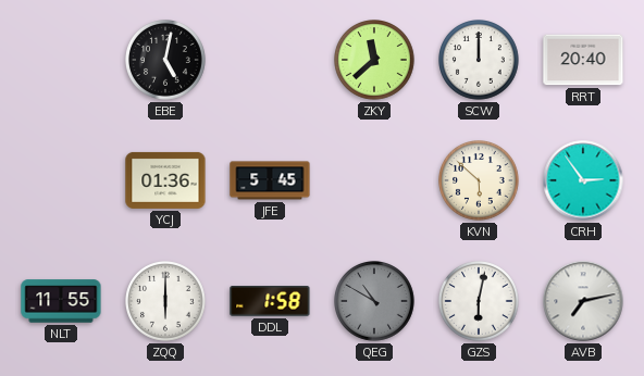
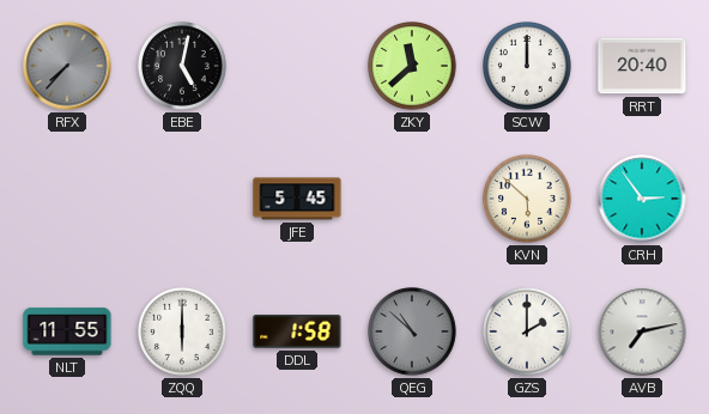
RFX: none -> 7:37 (67, 66)
YCJ: 01:36 -> none (165, 180)
QEG: 10:50 -> 10:52 (413, 333)
GZS: 6:02 -> 2:00 (528, 333)
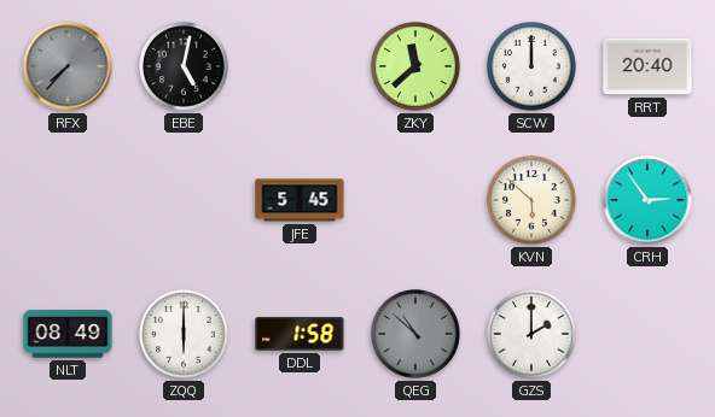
NLT: 11:55 -> 08:49 (68, 334)
AVB: 7:13 -> none (642, 331)
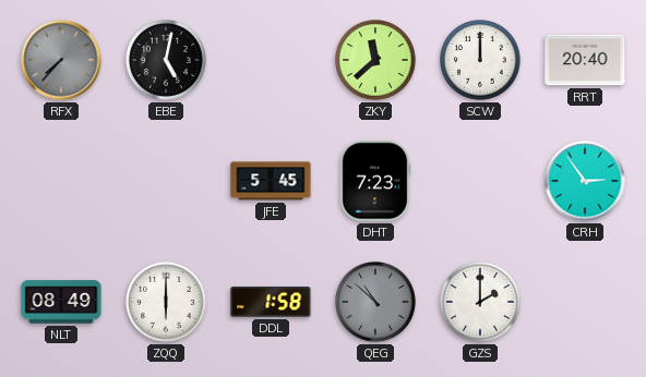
DHT: none -> 7:23 (375, 181)
KVN: 5:52 -> none (533, 201)
